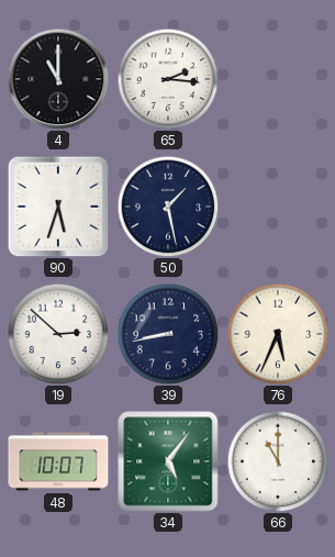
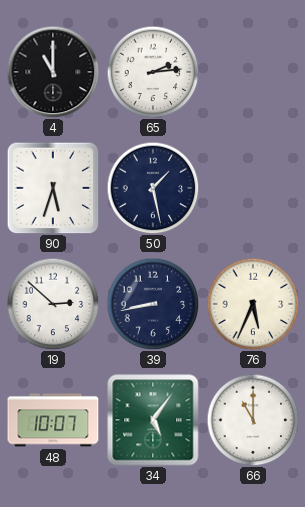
65: 2:16 -> 2:14 (153, 72)
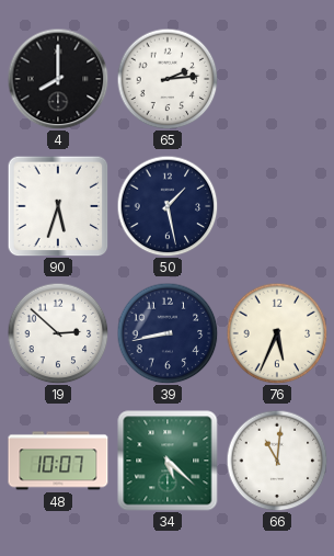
4: 11:00 -> 8:00 (58, 79)
34: 5:06 -> 5:22 (168, 461)
66: 11:00 -> 11:01 (277, 461)
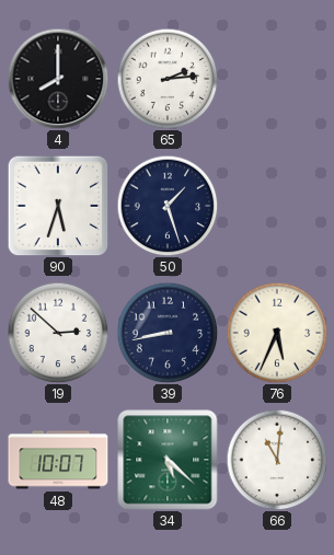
50: 1:28 -> 1:27 (168, 206)
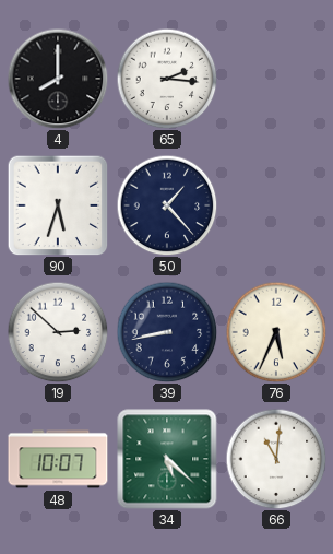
65: 2:14 -> 2:16 (167, 79)
50: 1:27 -> 1:23 (167, 205)
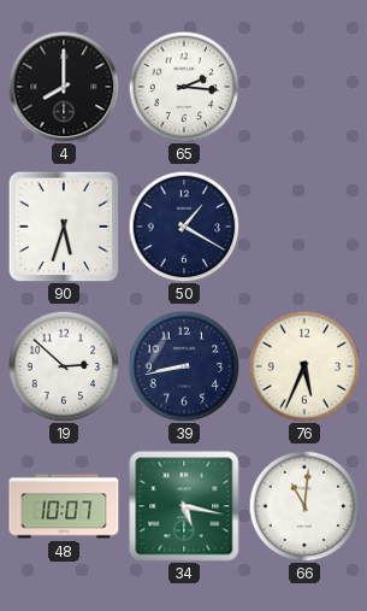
50: 1:23 -> 1:20 (184, 227)
34: 5:22 -> 5:17 (184, 506)
